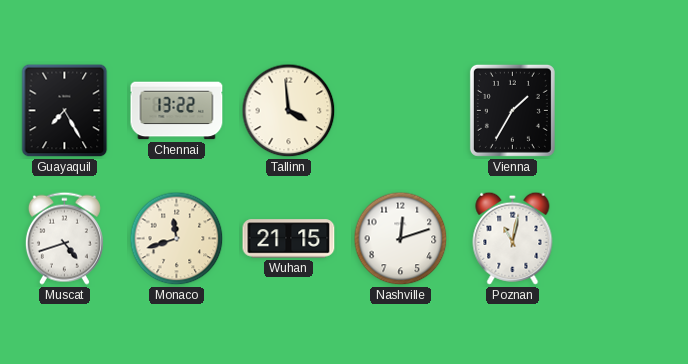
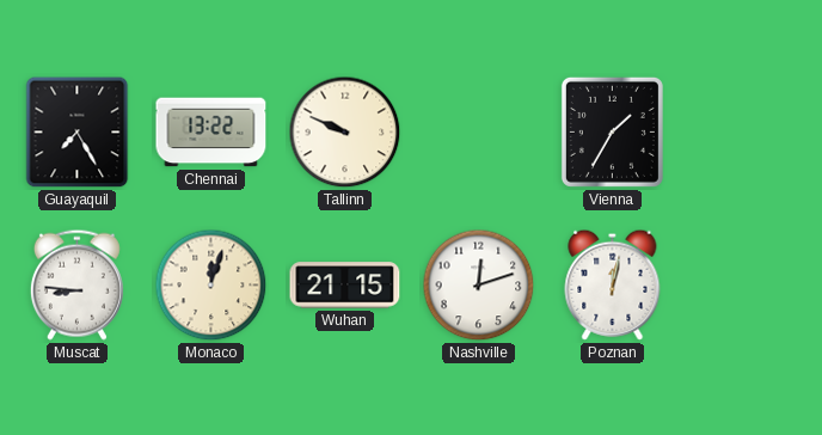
Tallinn: 3:59 -> 9:49 (345, 133)
Muscat: 4:42 -> 8:46 (76, 284)
Monaco: 11:42 -> 12:03 (211, 286)
Poznan: 11:02 -> 12:02 (613, 284)
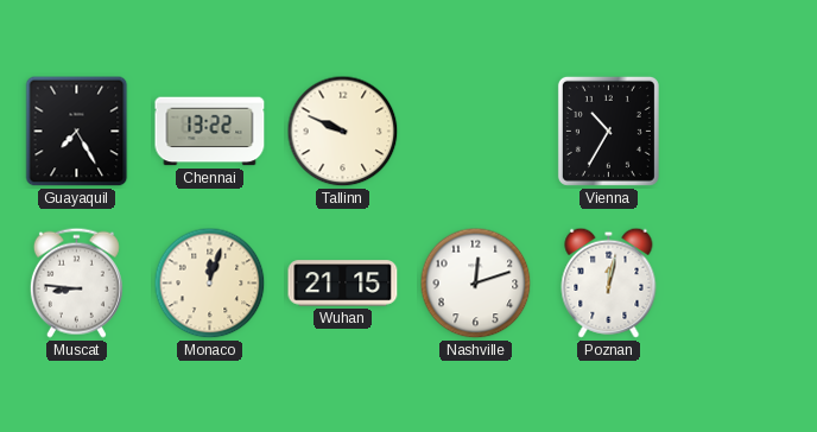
Vienna: 1:35 -> 10:35 (608, 131)
